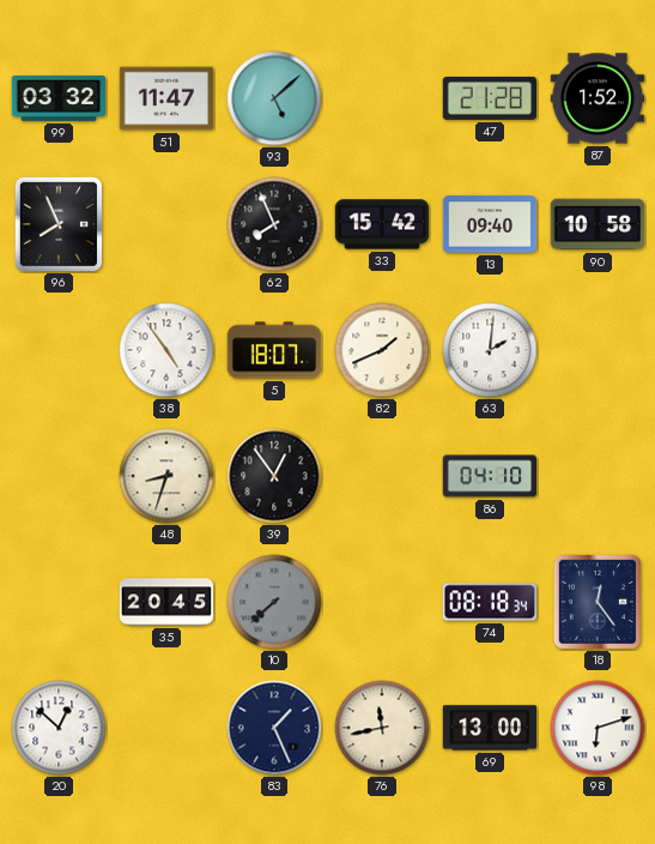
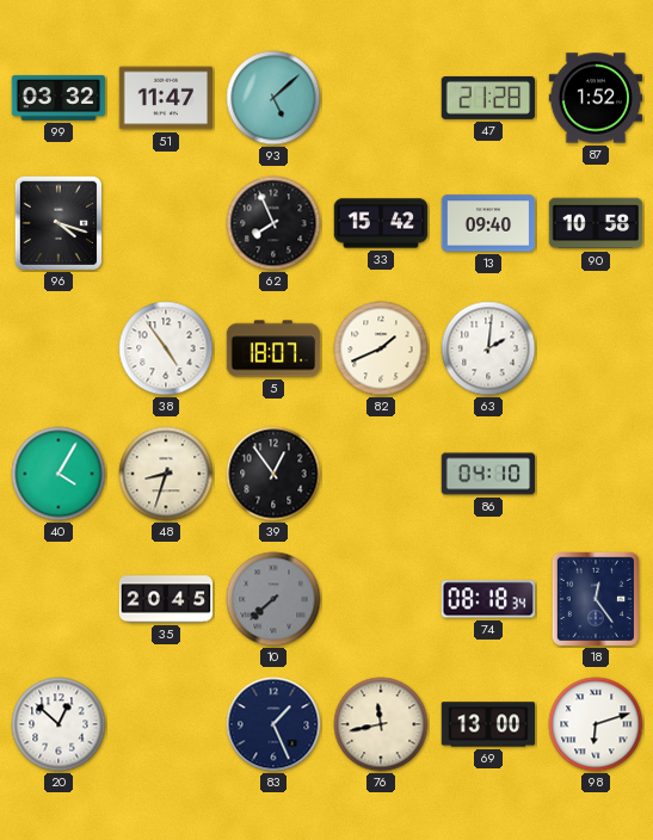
96: 7:56 -> 4:18 (57, 222)
40: none -> 4:05 (58, 474)
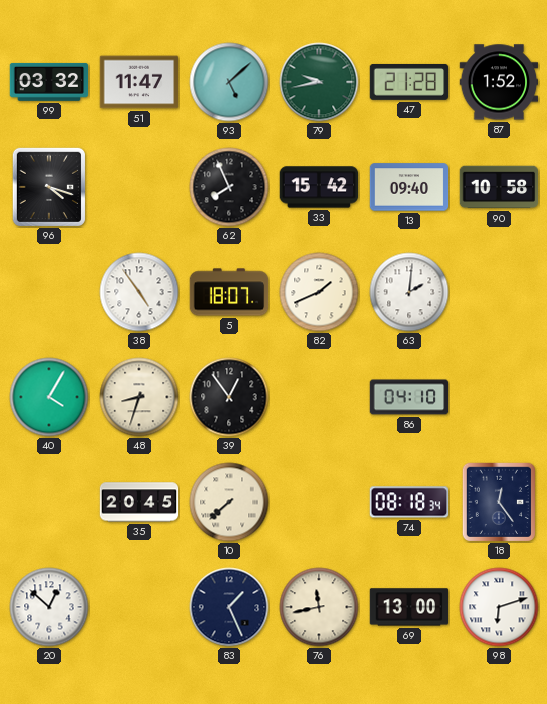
79: none -> 9:43 (319, 82)
10 dial: grey -> cream (229, 502)
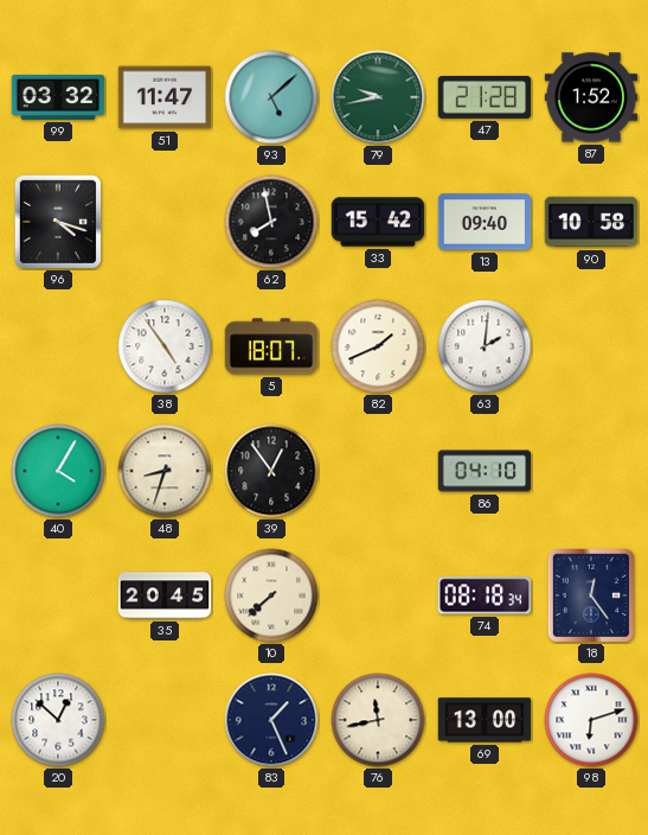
62: 7:56 -> 7:58 (271, 222)
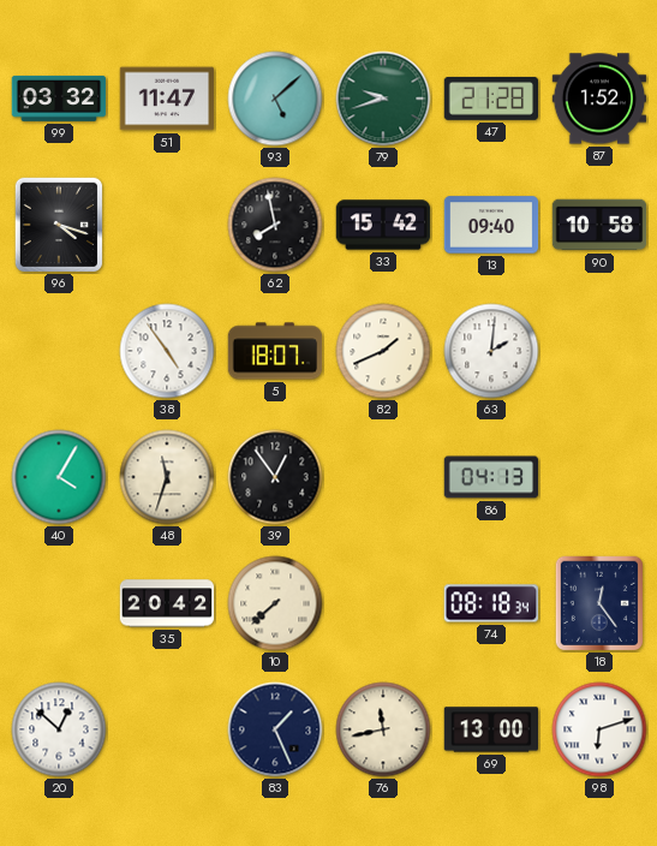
79: 9:43 -> 9:42 (383, 99)
48: 8:33 -> 11:33 (167, 477)
86: 04:10 -> 04:13 (491, 477)
35: 20:45 -> 20:42 (167, 603)
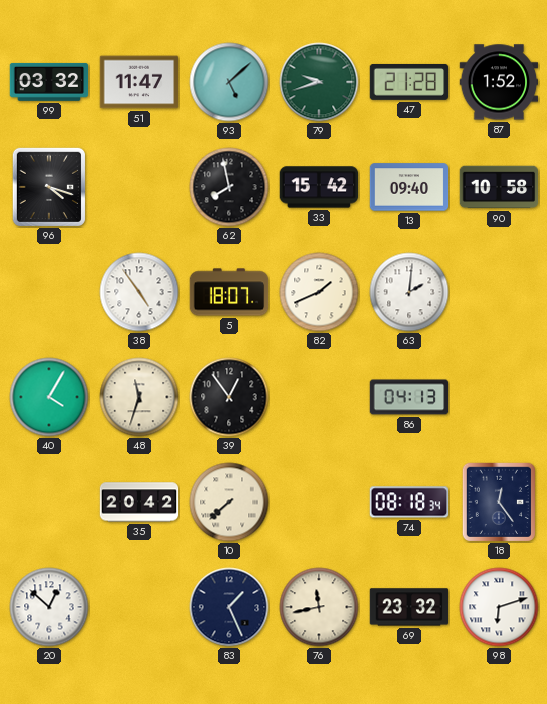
69: 13:00 -> 23:32 (409, 607)
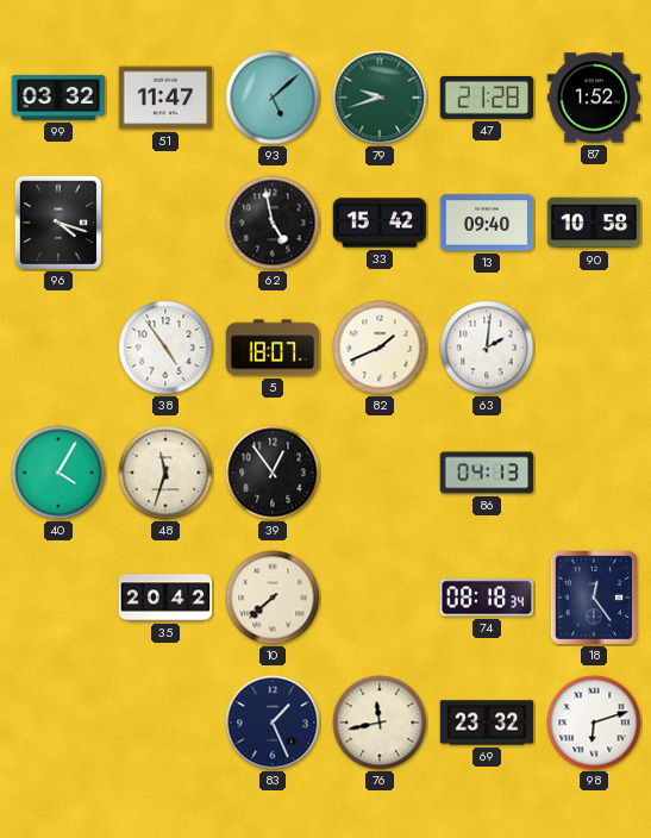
62: 7:58 -> 4:58 (273, 223)
20: 12:52 -> none (49, 607)
